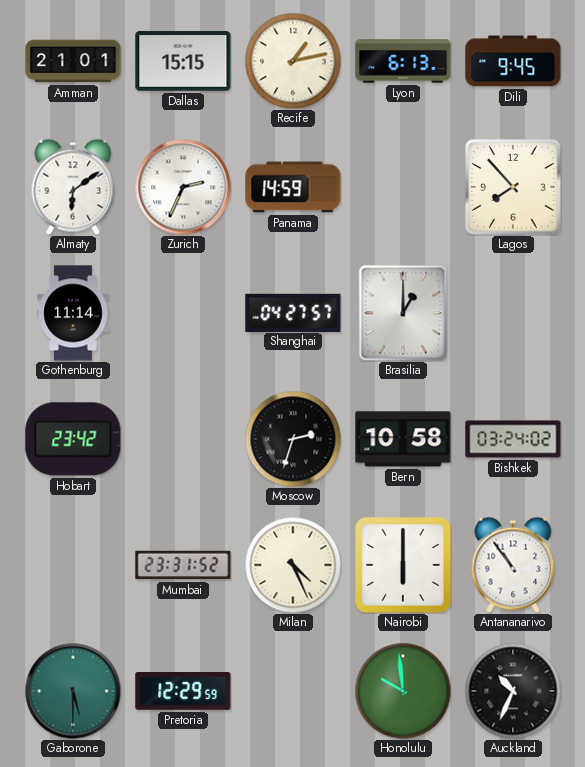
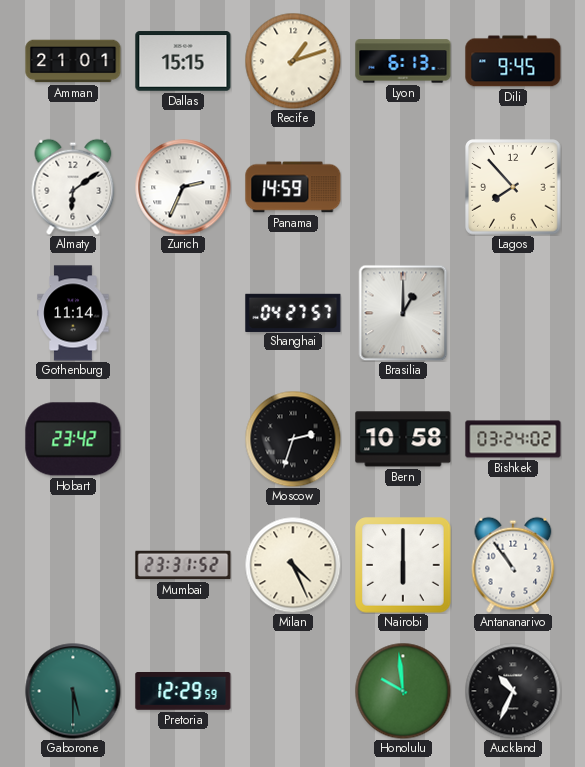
Recife: 1:13 -> 1:12 (293, 61)
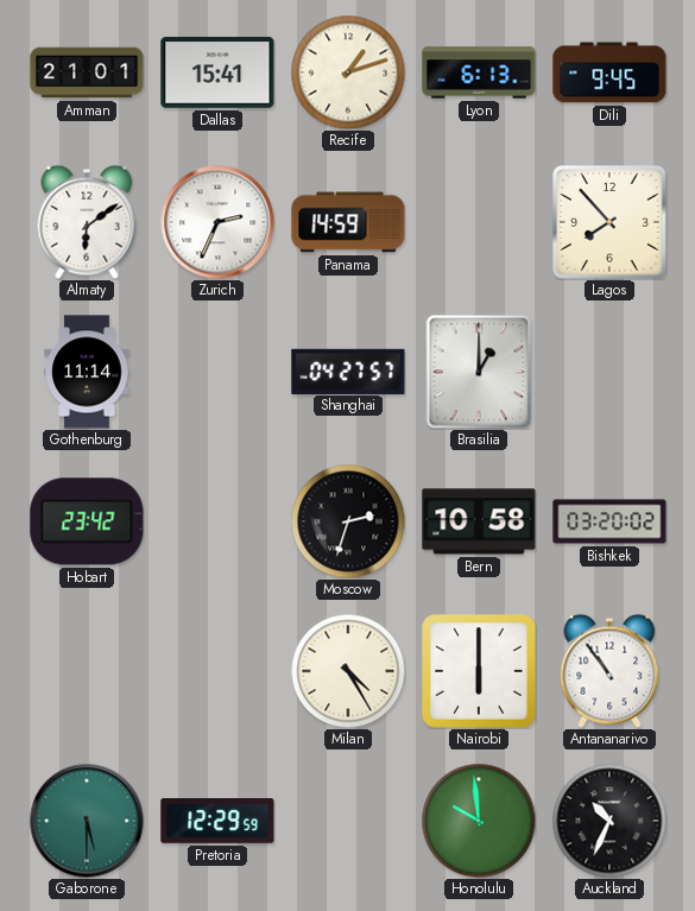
Dallas: 15:15 -> 15:41 (217, 72)
Bishkek: 03:24 -> 03:20 (609, 521)
Mumbai: 23:31 -> none (183, 565)
Milan: 4:26 -> 4:25 (348, 671)
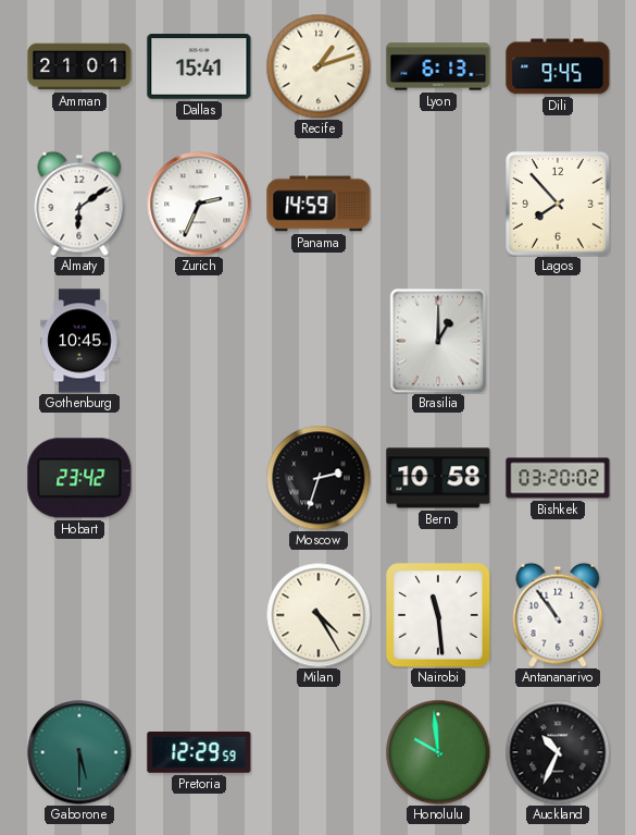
Gothenburg: 11:14 -> 10:45 (79, 341)
Shanghai: 04:27 -> none (348, 371)
Nairobi: 6:00 -> 11:29 (438, 615)
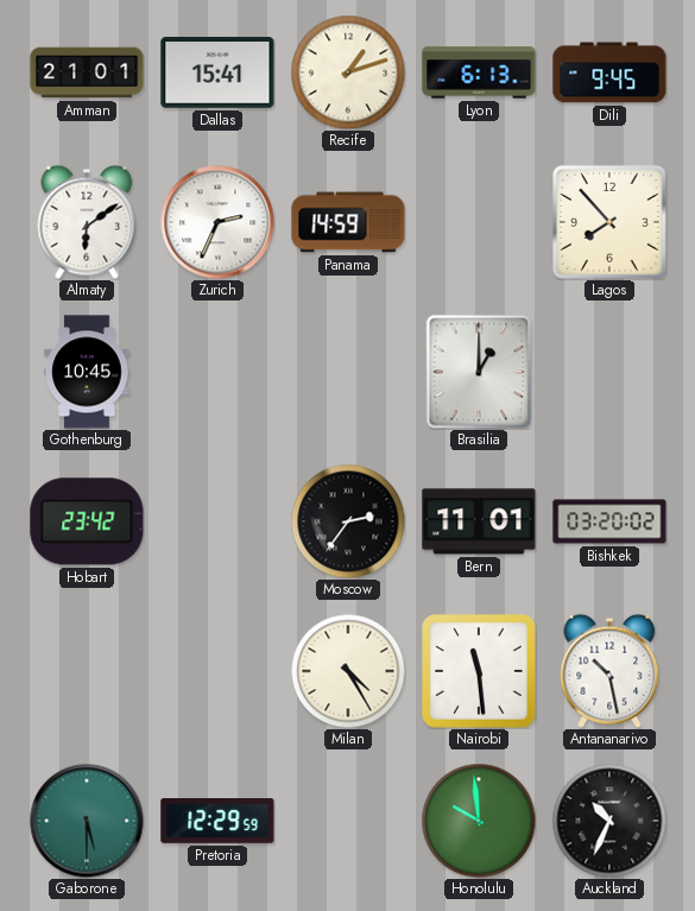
Moscow: 2:33 -> 2:36 (348, 521)
Bern: 10:58 -> 11:01 (479, 521)
Antananarivo: 10:54 -> 10:28 (609, 671)
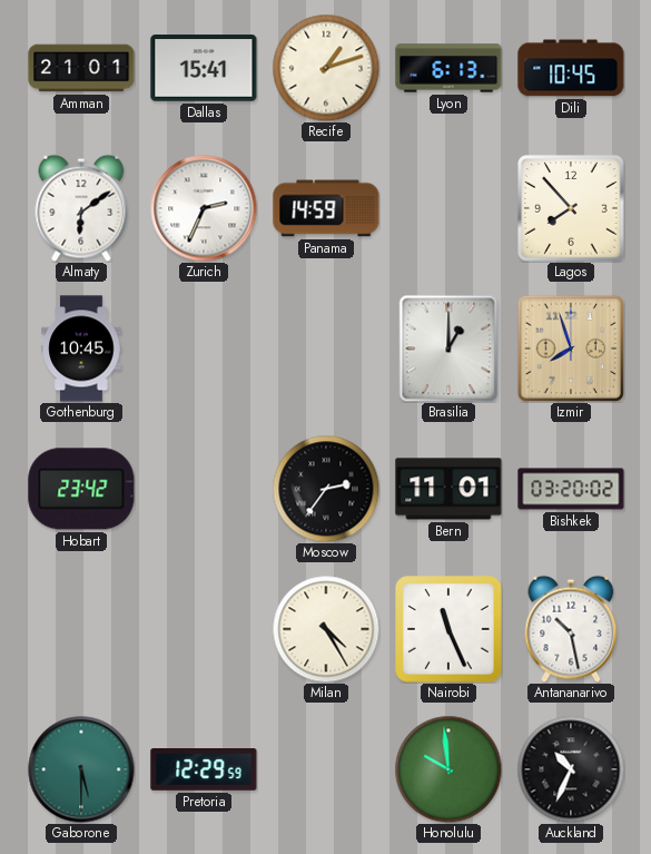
Dili: 9:45 -> 10:45 (571, 68)
Izmir: none -> 7:57 (571, 349)
Nairobi: 11:29 -> 11:26 (448, 629)
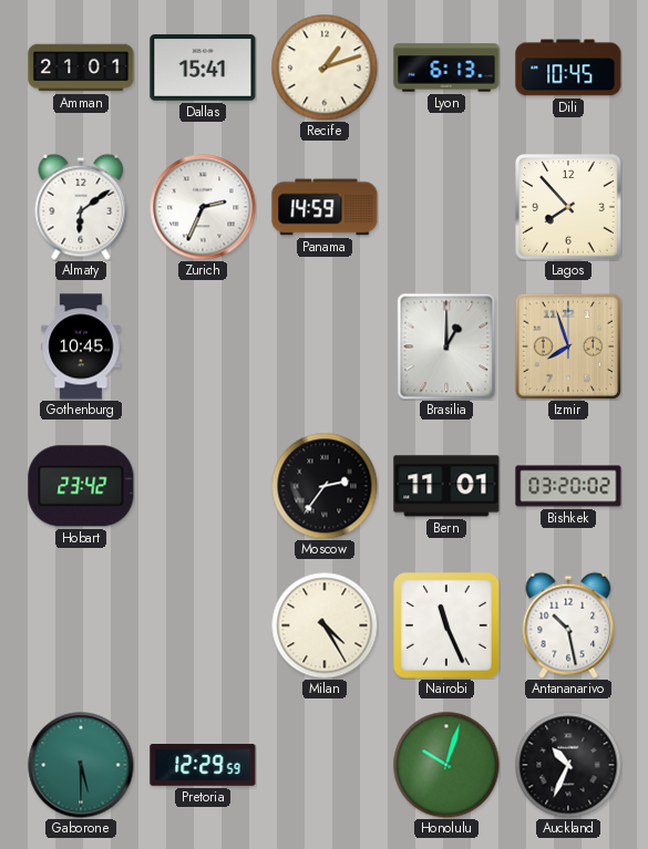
Honolulu: 9:59 -> 10:03 (446, 765)
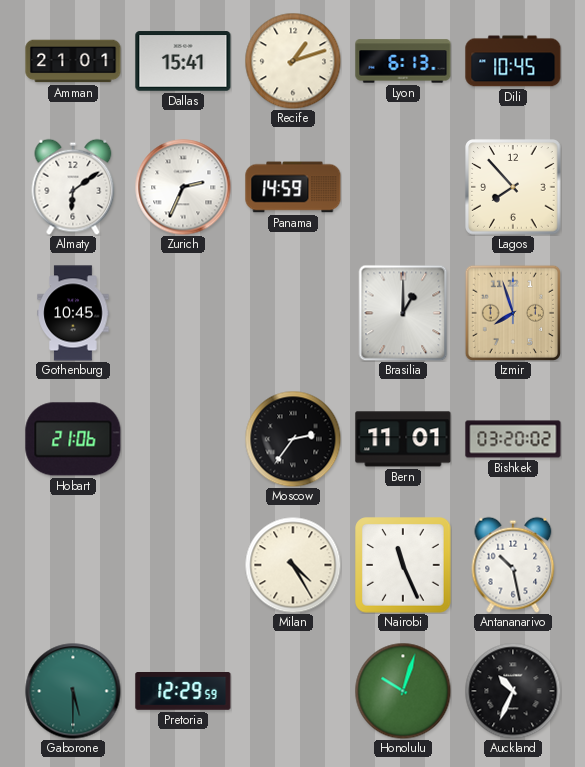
Hobart: 23:42 -> 21:06 (73, 439)
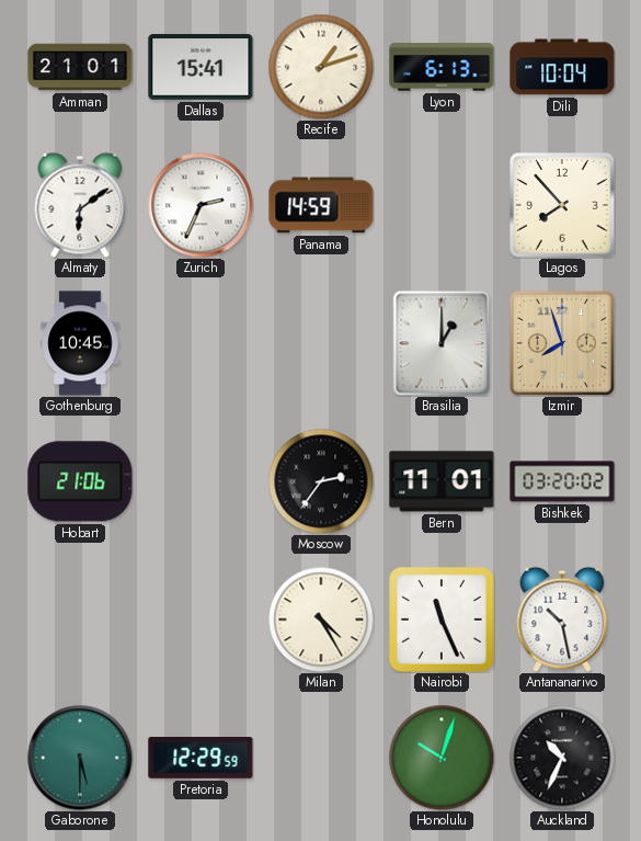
Dili: 10:45 -> 10:04 (562, 67)
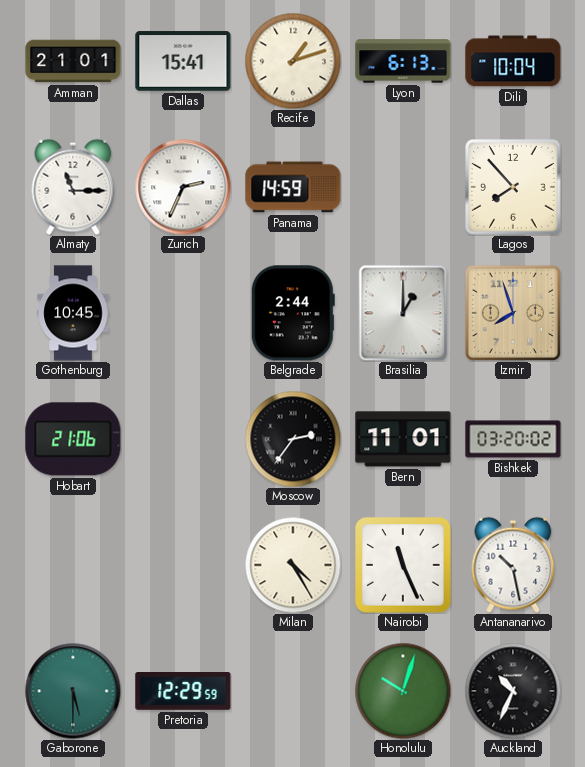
Almaty: 6:09 -> 11:15 (73, 187)
Belgrade: none -> 2:44 (293, 313)
